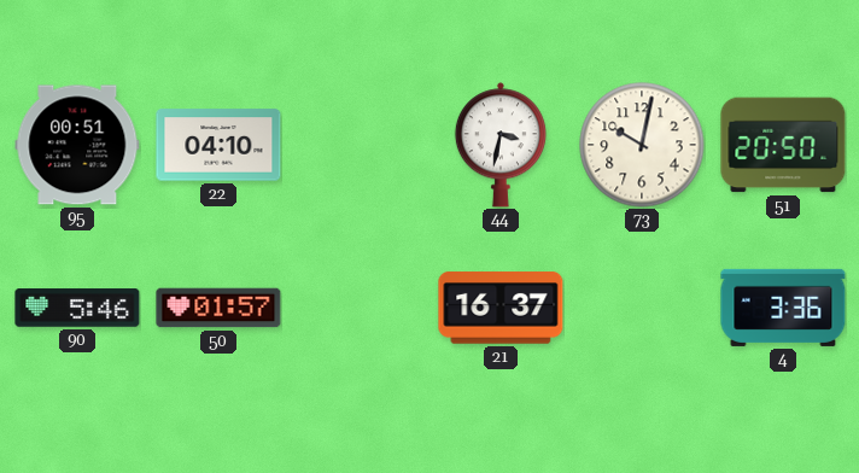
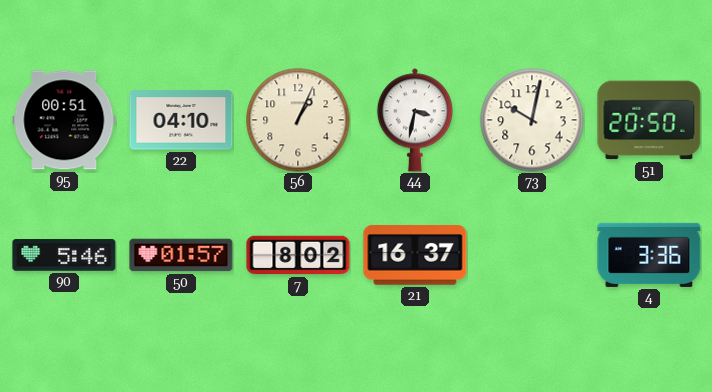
56: none -> 1:04 (298, 120)
7: none -> 8:02 (298, 255)
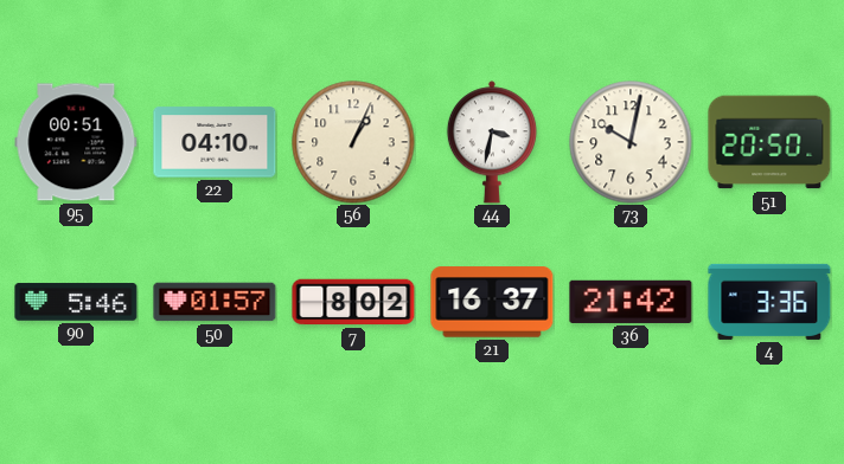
36: none -> 21:42 (631, 302)
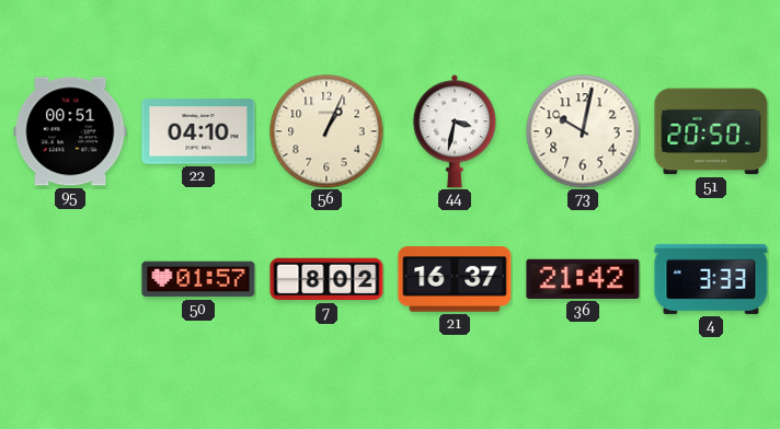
90: 5:46 -> none (76, 302)
4: 3:36 -> 3:33 (711, 279)
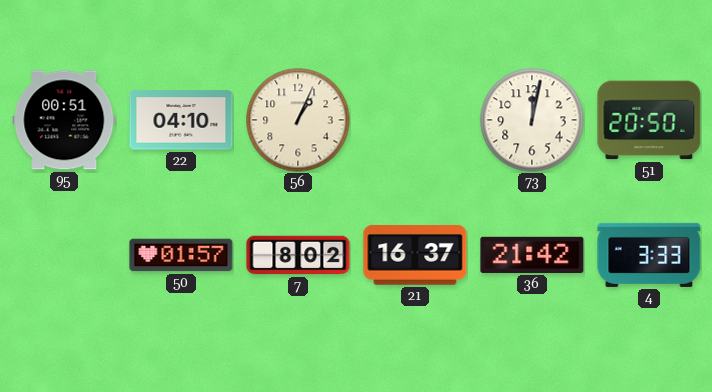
44: 3:32 -> none (455, 131)
73: 10:02 -> 12:02 (532, 120)
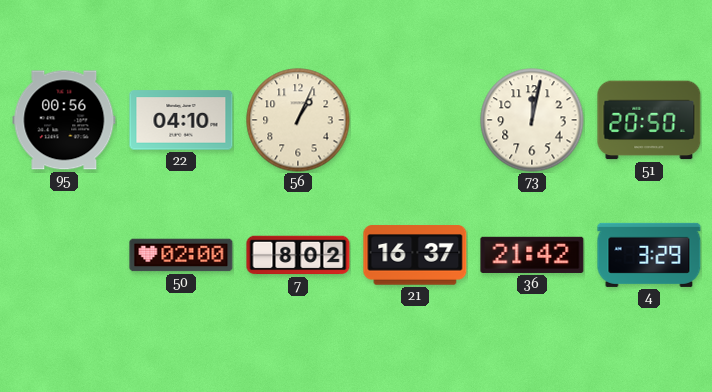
95: 00:51 -> 00:56 (64, 120)
50: 01:57 -> 02:00 (181, 255)
4: 3:33 -> 3:29 (649, 255)
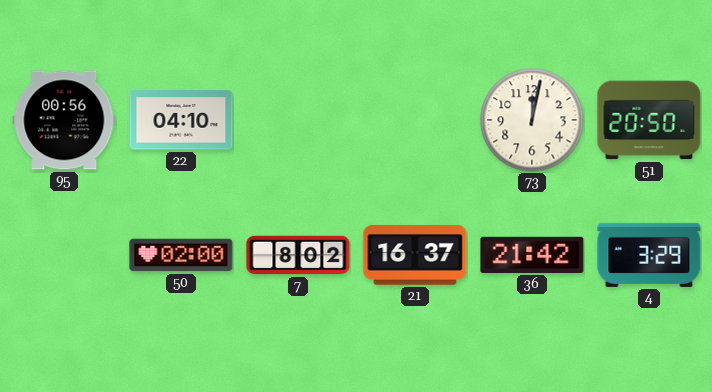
56: 1:04 -> none (298, 120)
